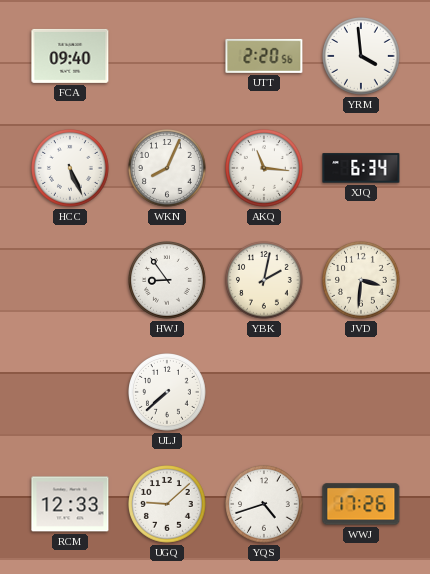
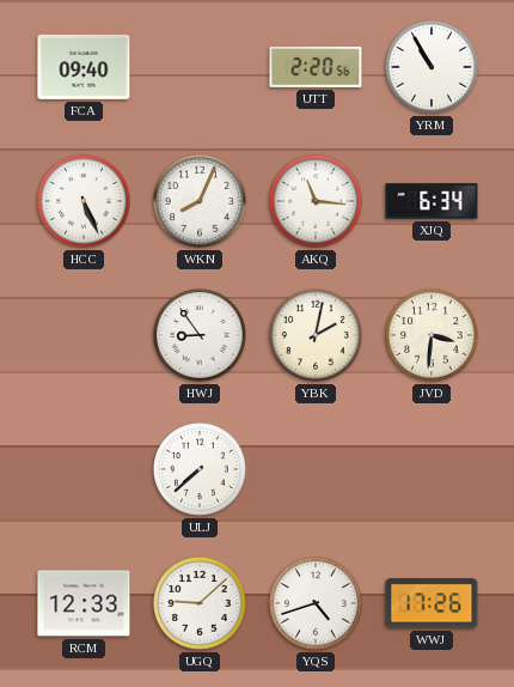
YRM: 3:59 -> 10:55 (433, 68)
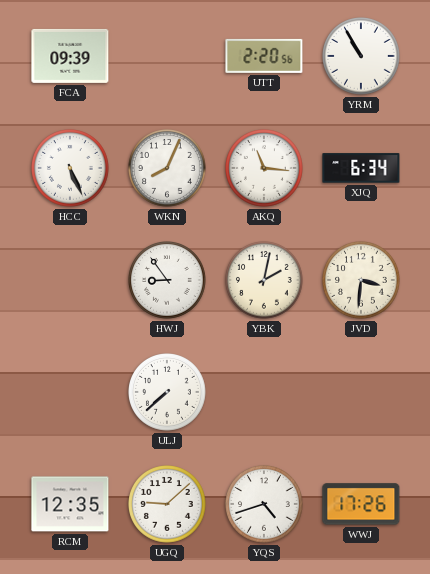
FCA: 09:40 -> 09:39 (70, 56)
RCM: 12:33 -> 12:35 (70, 504)
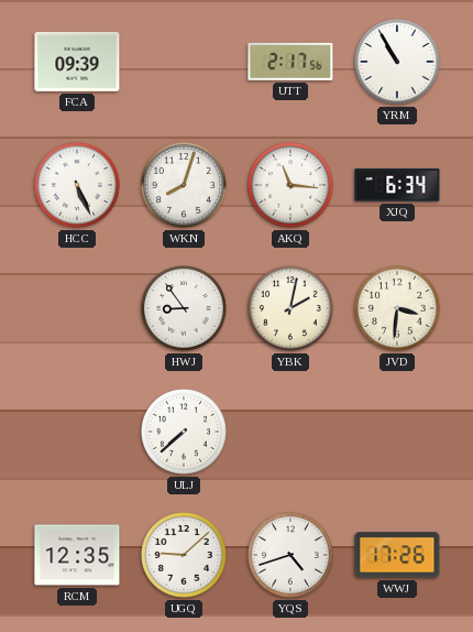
UTT: 2:20 -> 2:17 (290, 62)
WKN: 8:04 -> 8:03 (185, 186)
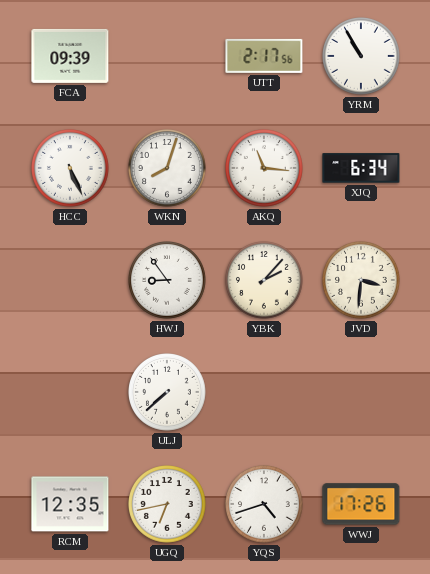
YBK: 2:02 -> 2:07 (265, 281)
UGQ: 9:08 -> 6:43 (168, 505)
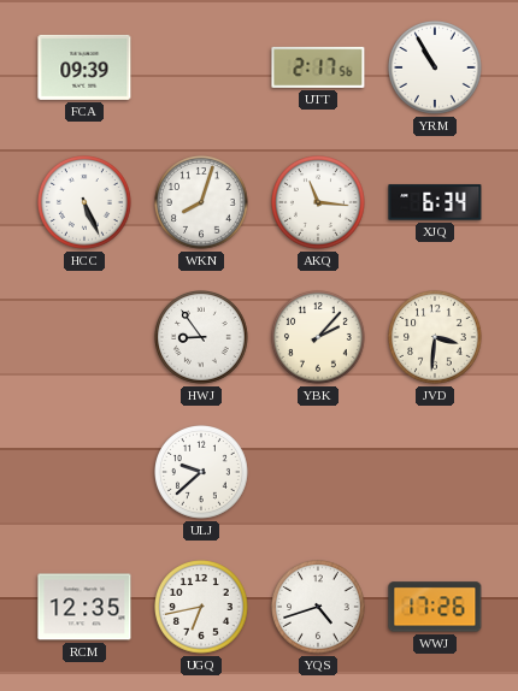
ULJ: 7:38 -> 9:38 (202, 473)
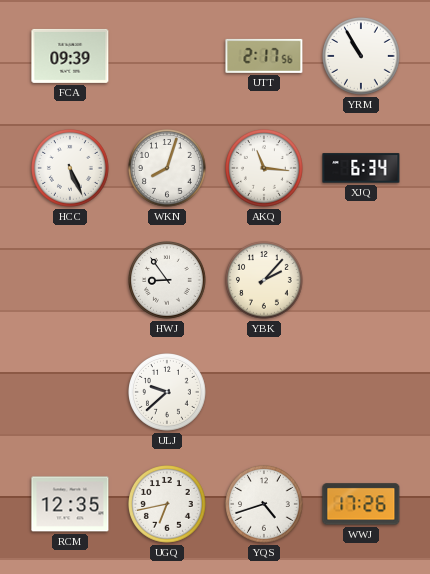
JVD: 3:31 -> none (436, 338)
